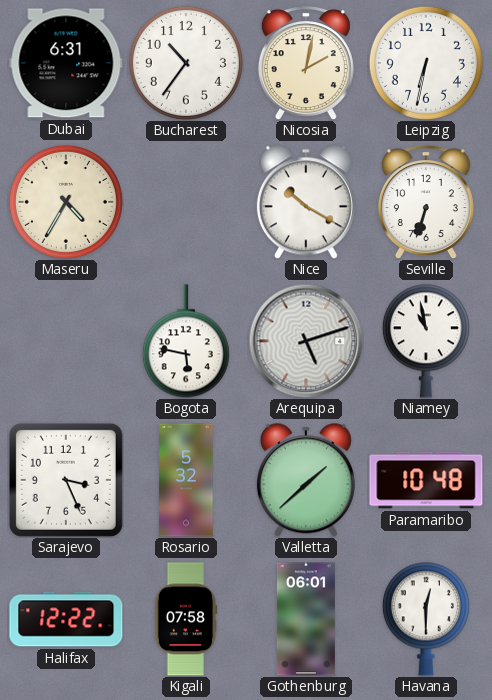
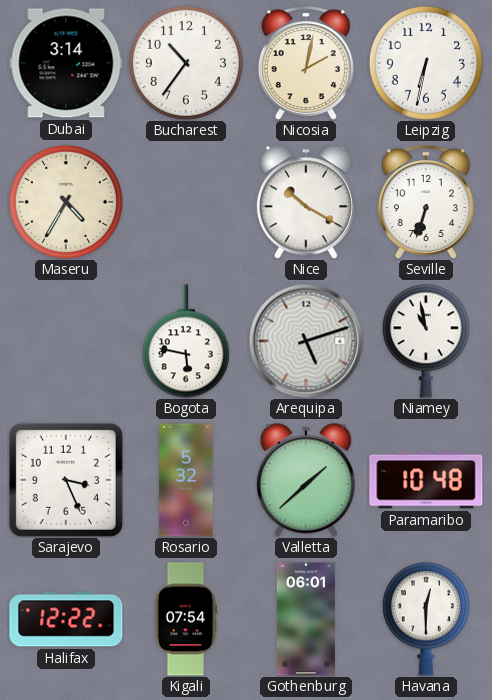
Dubai: 6:31 -> 3:14 (66, 63)
Kigali: 07:58 -> 07:54 (186, 619)
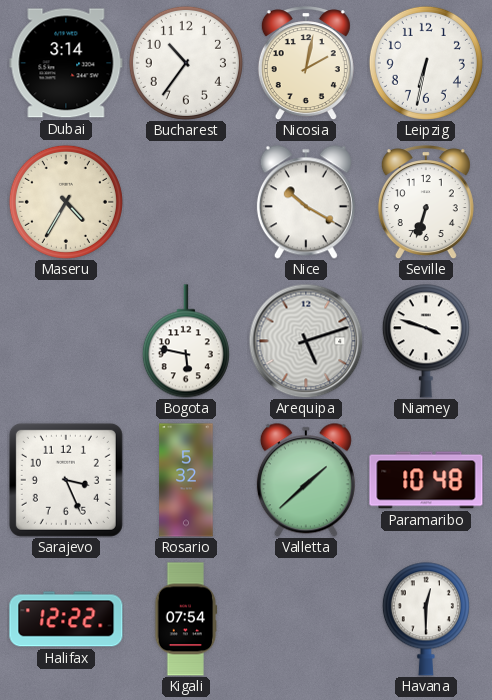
Niamey: 10:58 -> 3:48 (426, 341)
Gothenburg: 06:01 -> none (306, 619)
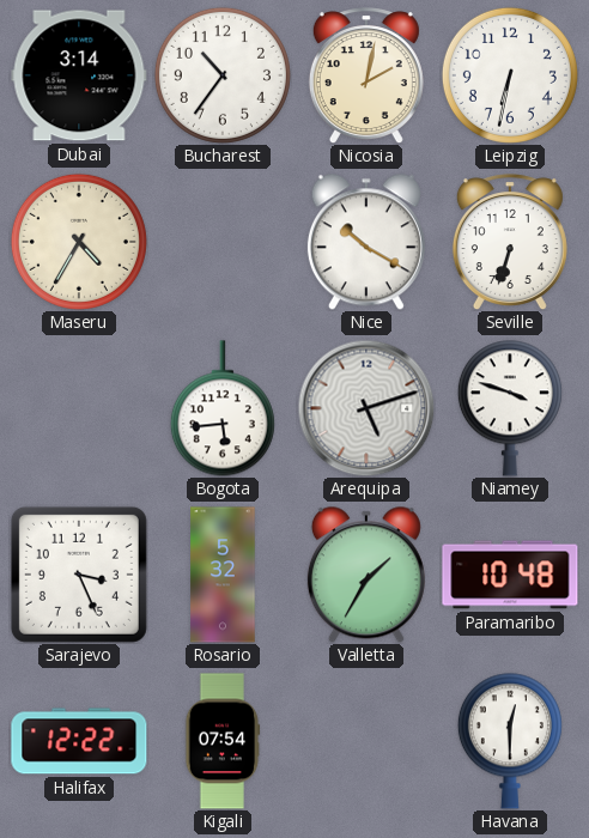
Bogota: 5:47 -> 5:44 (223, 408)
Valletta: 1:38 -> 1:35 (366, 575)
